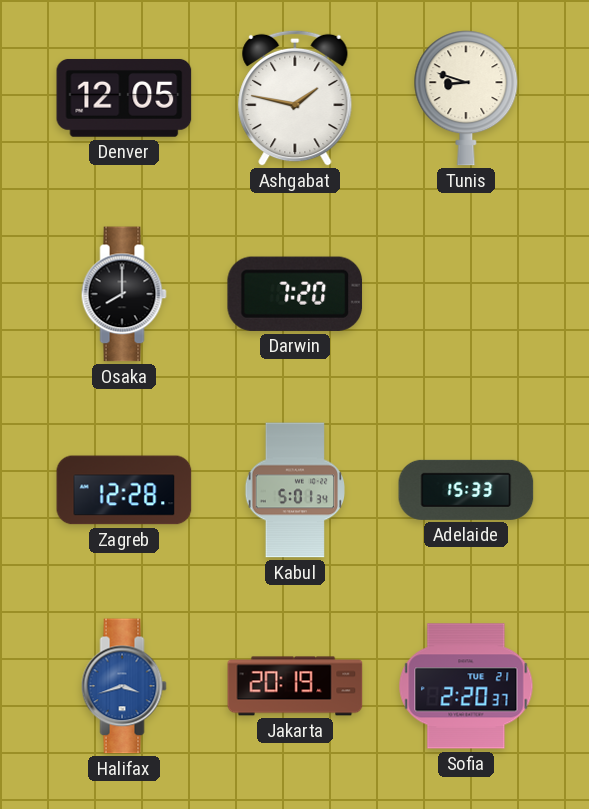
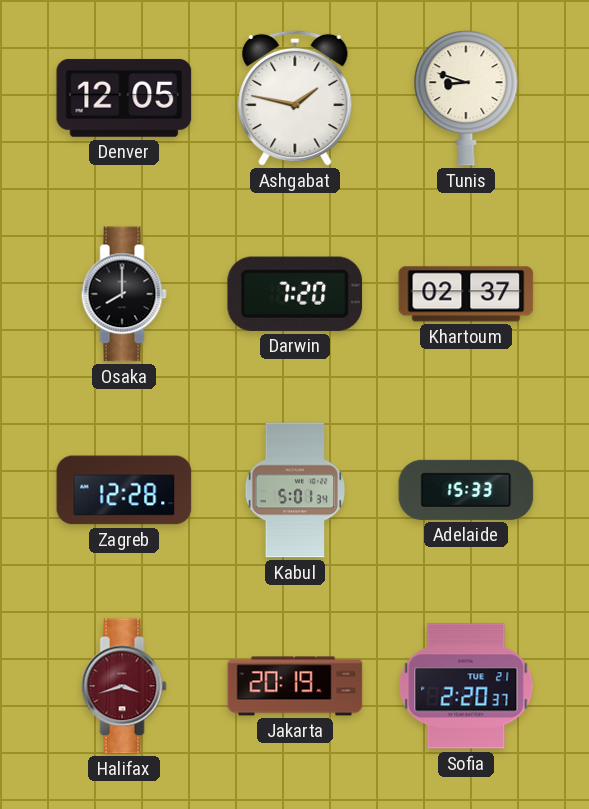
Khartoum: none -> 02:37 (466, 294)
Halifax dial: blue -> burgundy (124, 686)
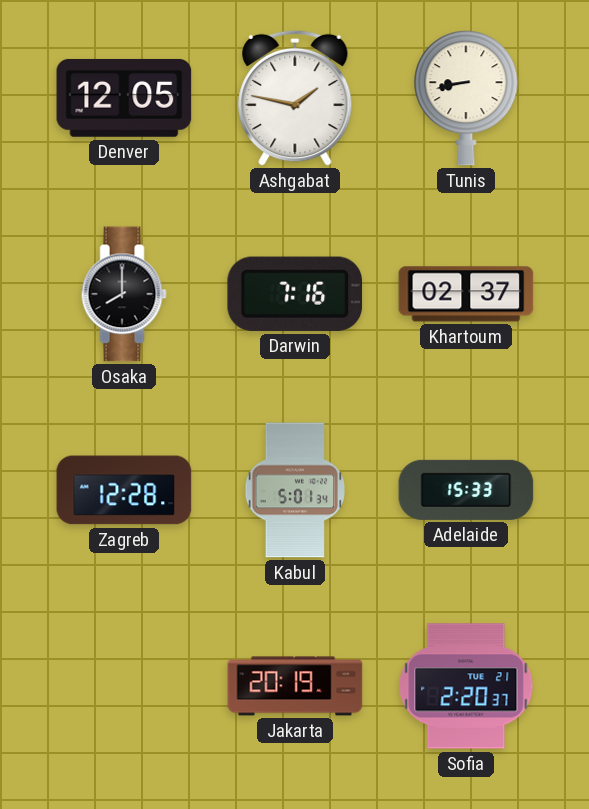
Tunis: 8:48 -> 8:43 (466, 98)
Darwin: 7:20 -> 7:16 (295, 294)
Halifax: 3:42 -> none (124, 686)
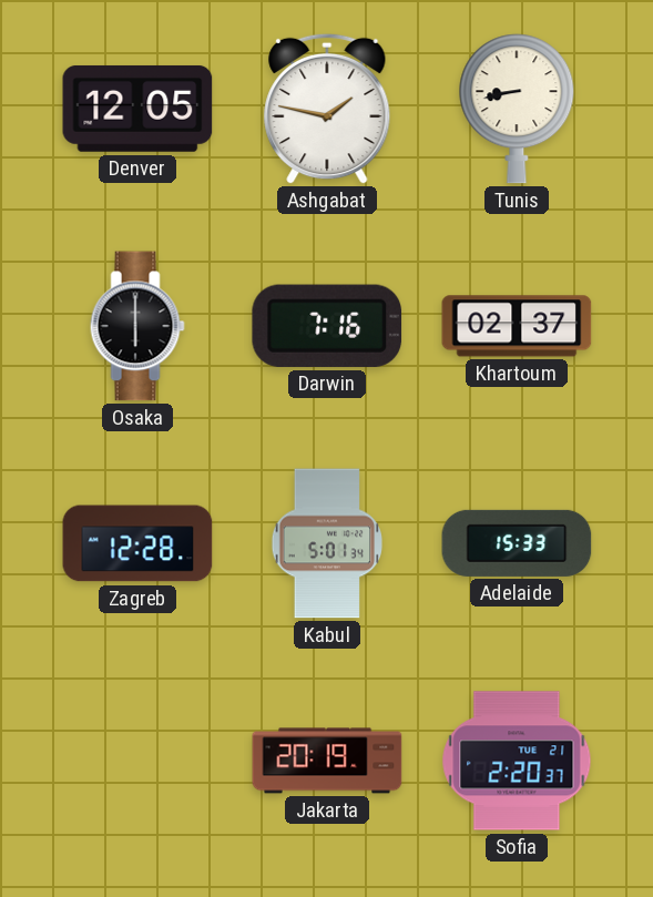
Osaka: 8:00 -> 6:00 (137, 326)
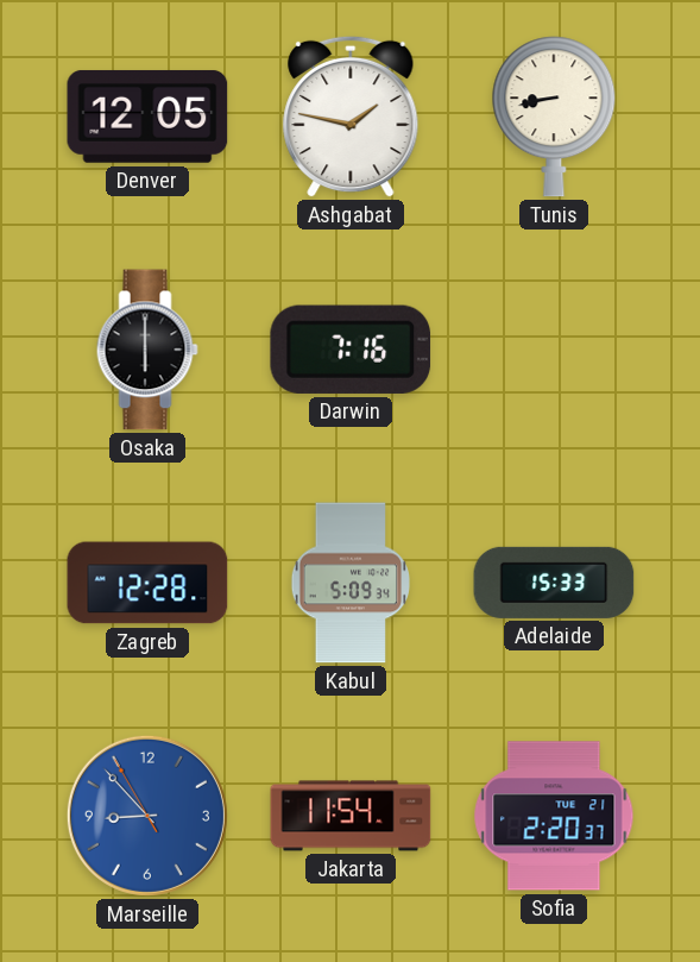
Khartoum: 02:37 -> none (517, 326)
Kabul: 5:01 -> 5:09 (351, 583)
Marseille: none -> 8:52 (147, 816)
Jakarta: 20:19 -> 11:54 (351, 816)
